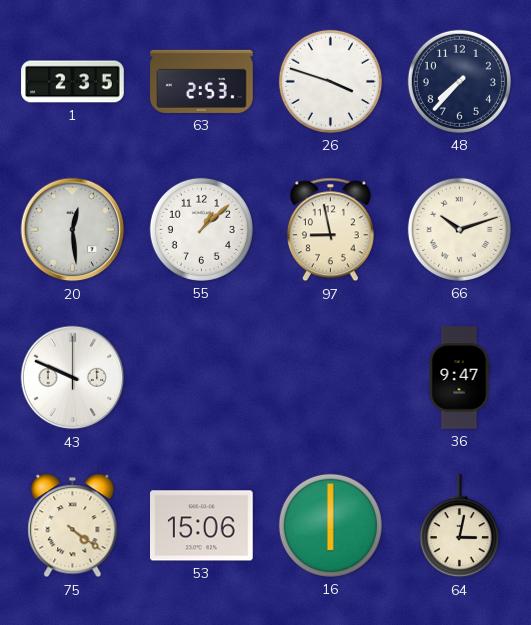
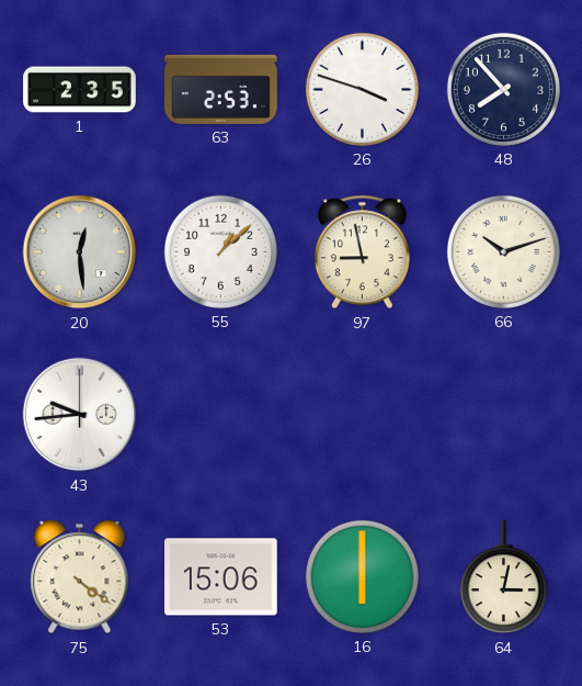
48: 7:37 -> 7:53 (503, 89)
43: 9:49 -> 9:44 (80, 415)
36: 9:47 -> none (459, 378)
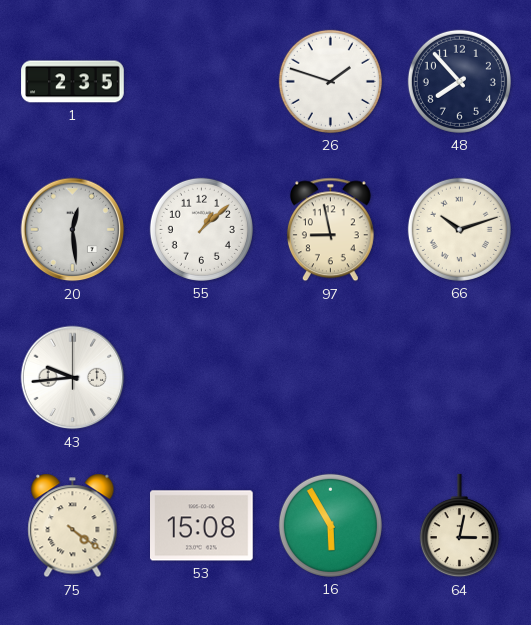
63: 2:53 -> none (221, 89)
26: 3:48 -> 1:48 (330, 81)
53: 15:06 -> 15:08 (202, 526)
16: 6:00 -> 5:55 (330, 525)
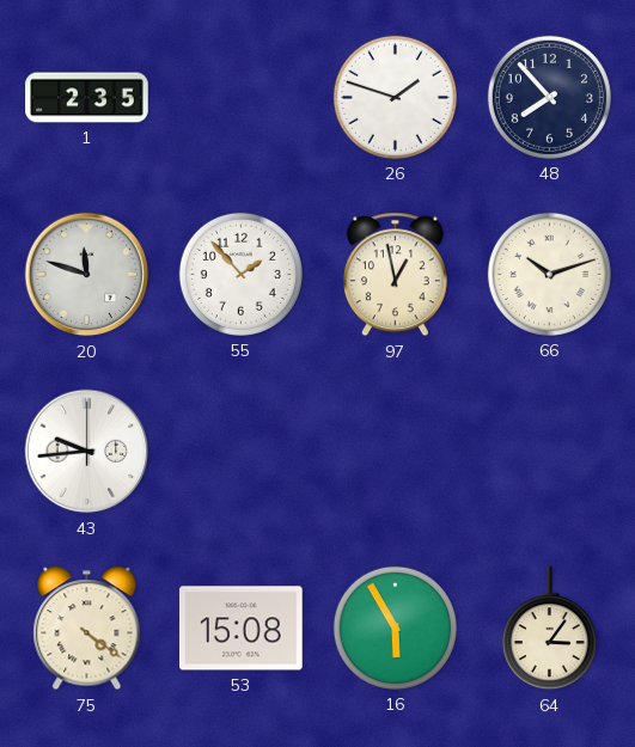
20: 12:29 -> 11:48 (87, 275)
55: 1:08 -> 1:53 (240, 274)
97: 8:58 -> 12:58 (395, 275)
64: 3:02 -> 3:06 (549, 629)
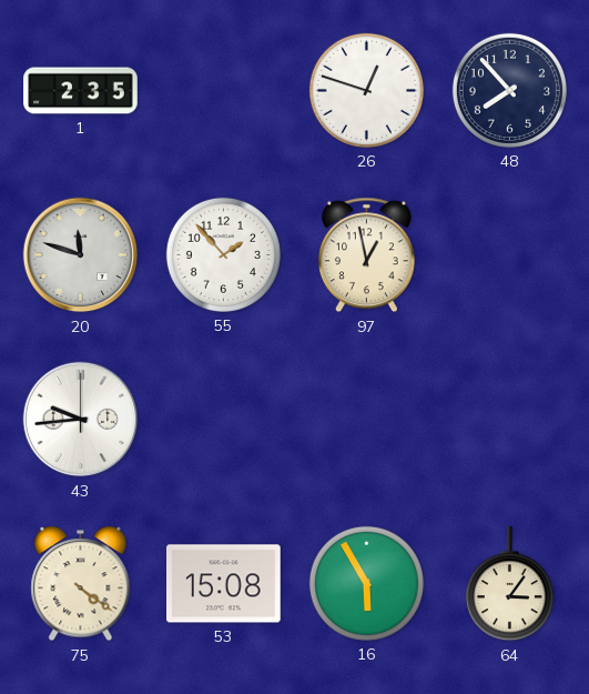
26: 1:48 -> 12:48 (366, 90)
66: 10:12 -> none (549, 274)
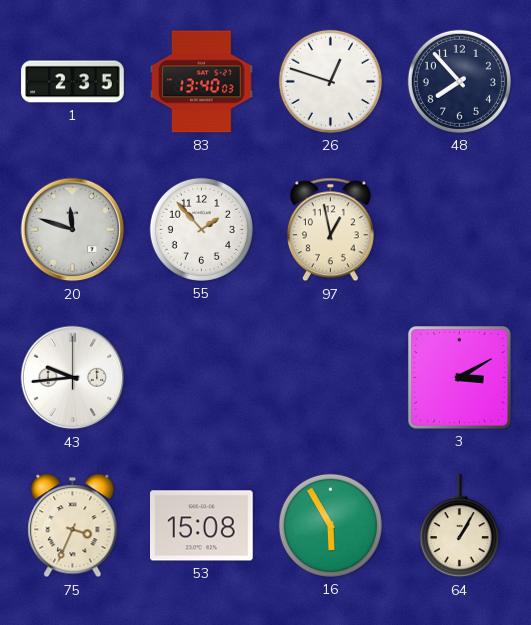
83: none -> 13:40 (202, 82)
3: none -> 3:10 (460, 378)
75: 4:21 -> 3:34 (73, 526)
64: 3:06 -> 1:05 (459, 526)
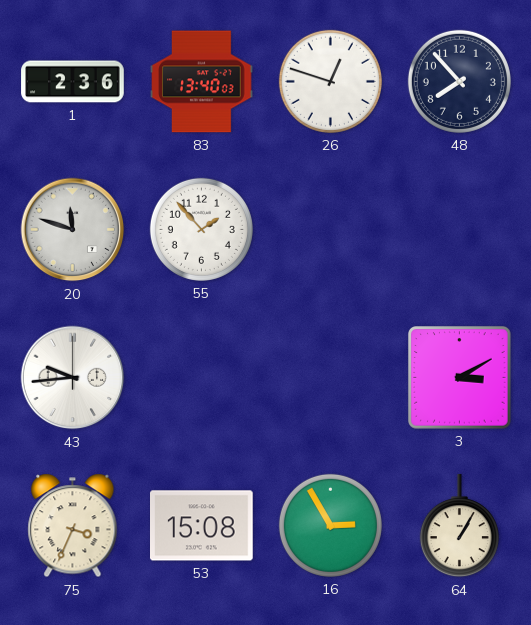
1: 2:35 -> 2:36 (73, 82)
97: 12:58 -> none (330, 230)
16: 5:55 -> 2:55 (330, 525)
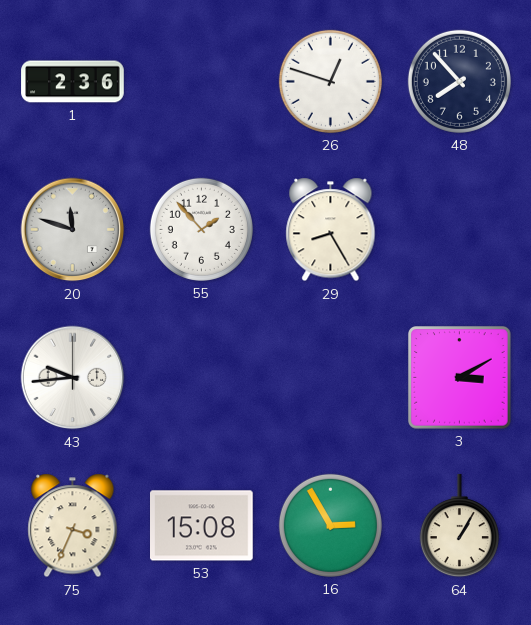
83: 13:40 -> none (202, 82)
29: none -> 8:25 (331, 230)
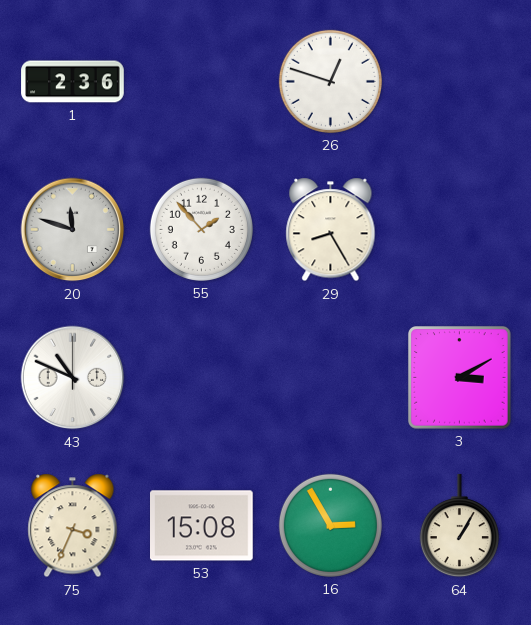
48: 7:53 -> none (459, 81)
43: 9:44 -> 10:49 (73, 378)
